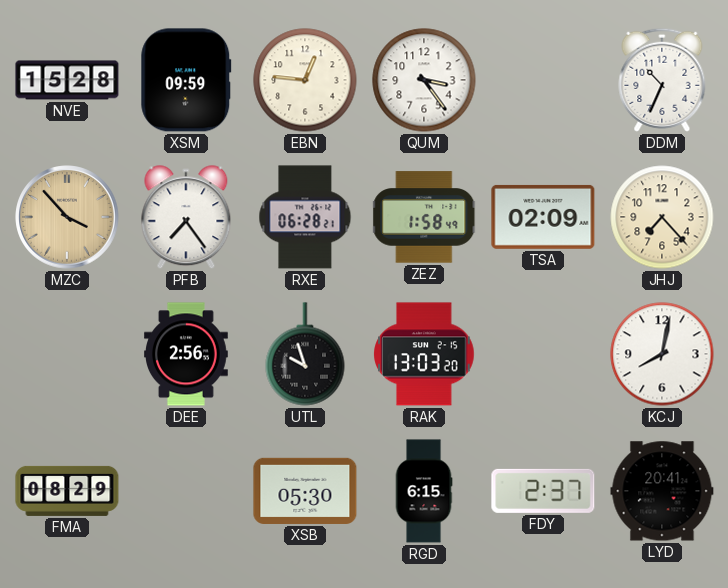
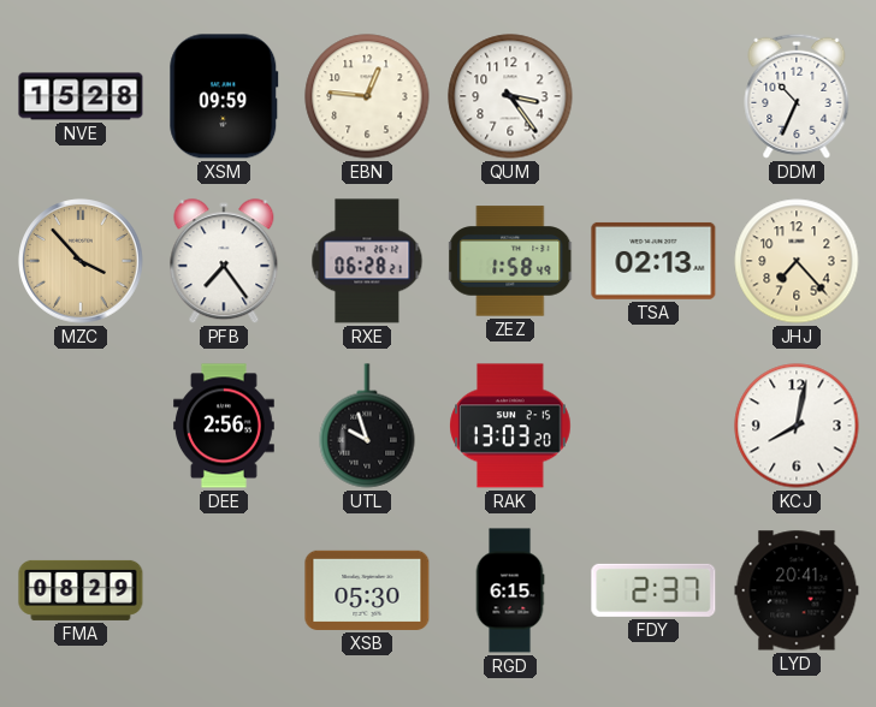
TSA: 02:09 -> 02:13 (653, 261)
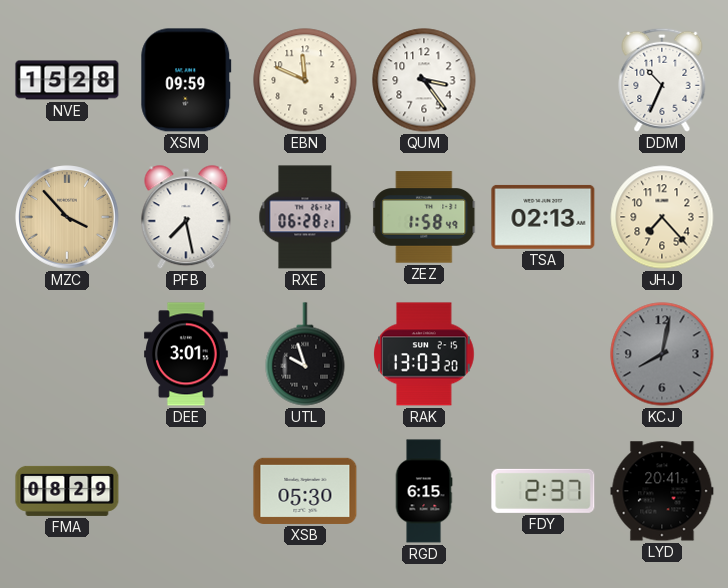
EBN: 12:46 -> 11:49 (305, 80)
PFB: 7:24 -> 7:28 (186, 218)
DEE: 2:56 -> 3:01 (187, 354)
KCJ dial: white -> grey (662, 354)
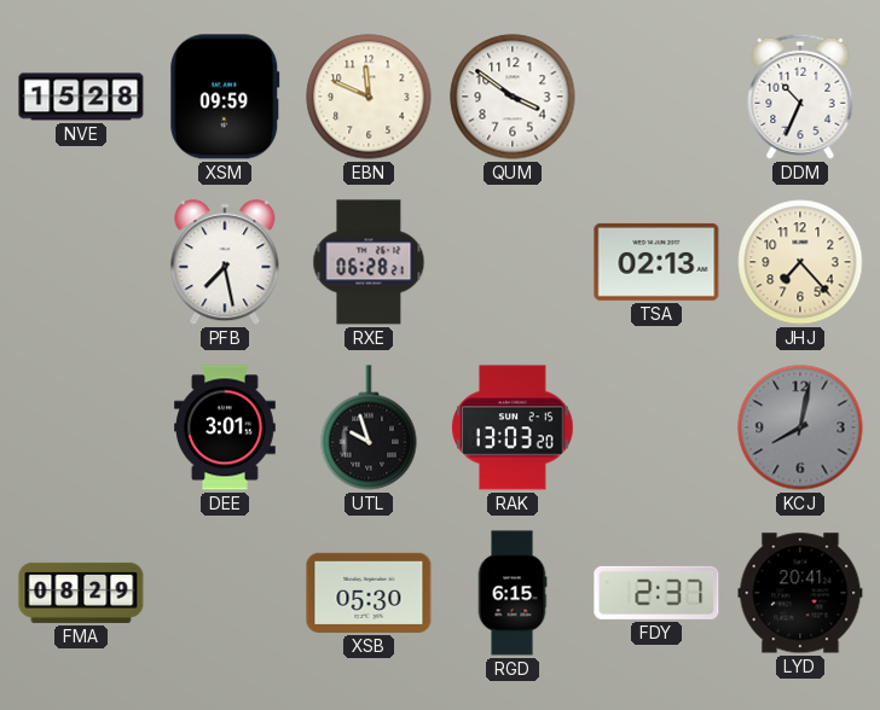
QUM: 3:24 -> 3:51 (513, 97)
MZC: 3:53 -> none (67, 217)
ZEZ: 1:58 -> none (425, 217)
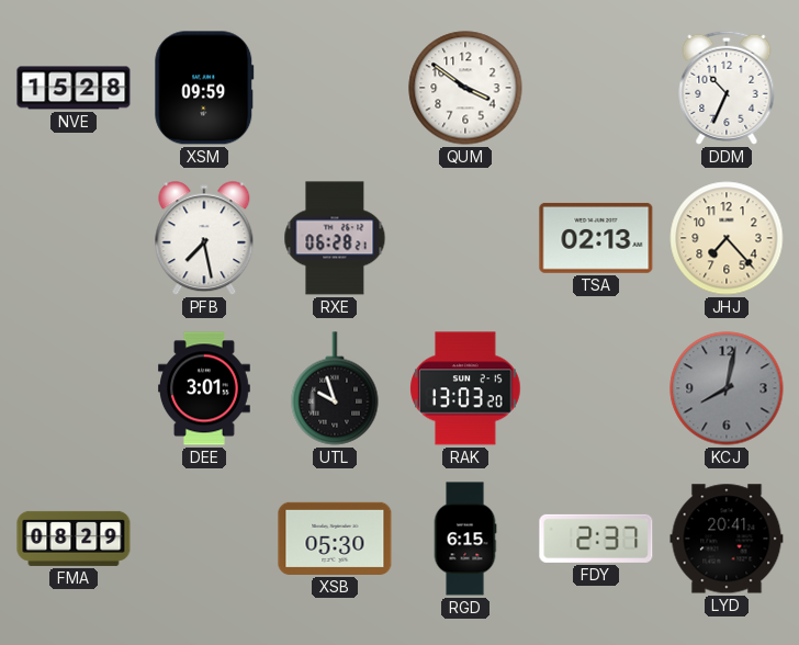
EBN: 11:49 -> none (369, 97)
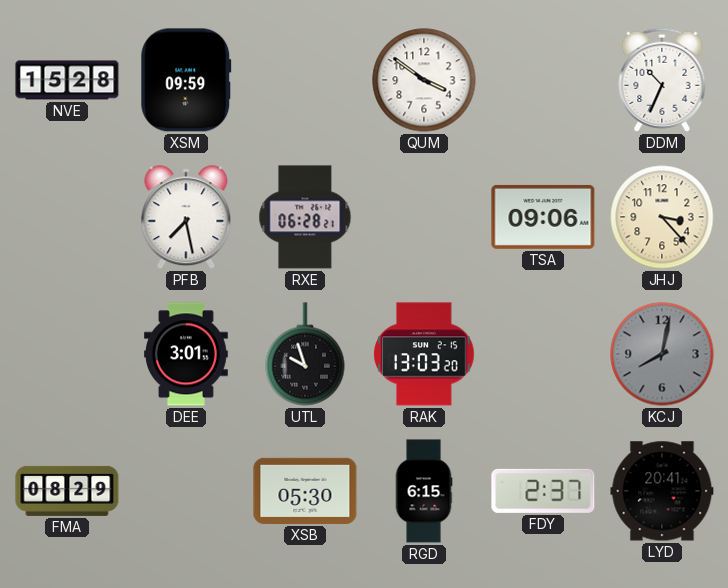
TSA: 02:13 -> 09:06 (543, 217)
JHJ: 7:23 -> 3:23 (662, 217)
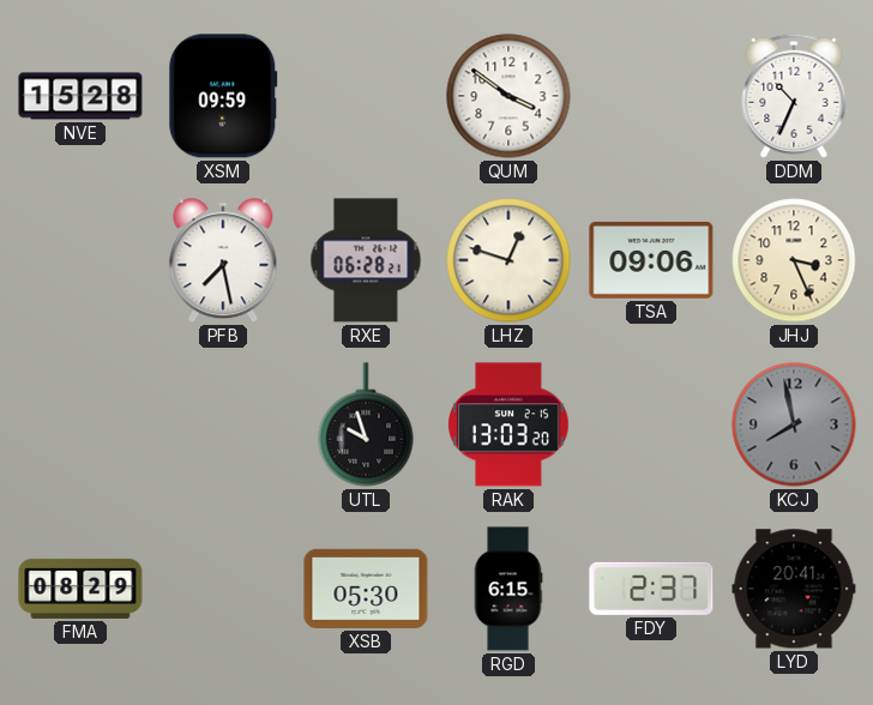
LHZ: none -> 12:48 (508, 260)
JHJ: 3:23 -> 3:26 (794, 260)
DEE: 3:01 -> none (187, 354)
KCJ: 8:02 -> 7:58 (794, 424)
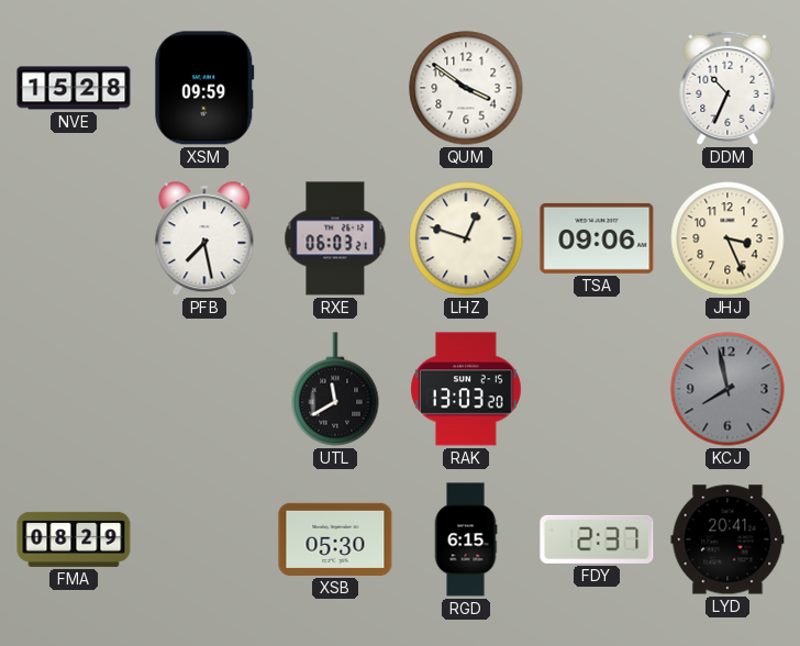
RXE: 06:28 -> 06:03 (335, 238)
UTL: 9:57 -> 11:40 (335, 389)
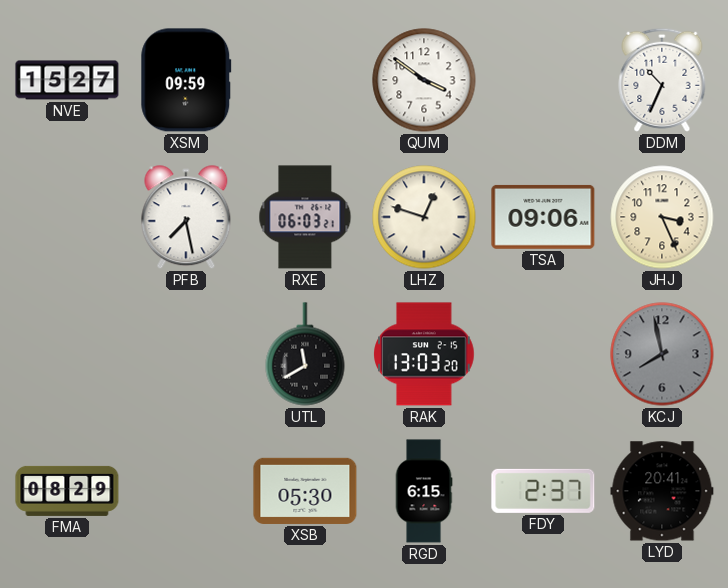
NVE: 15:28 -> 15:27 (67, 80)
